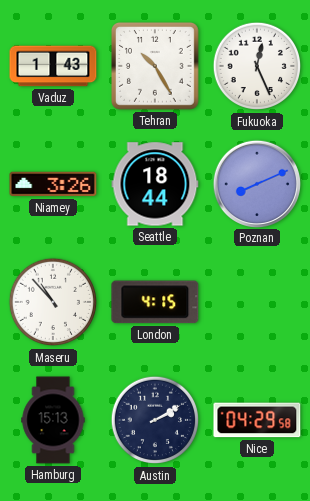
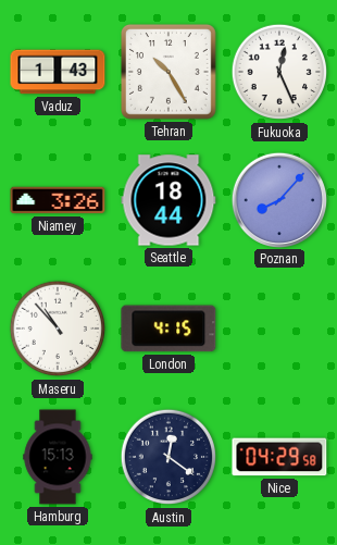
Poznan: 8:11 -> 8:07 (278, 199)
Austin: 2:10 -> 12:21 (168, 457)
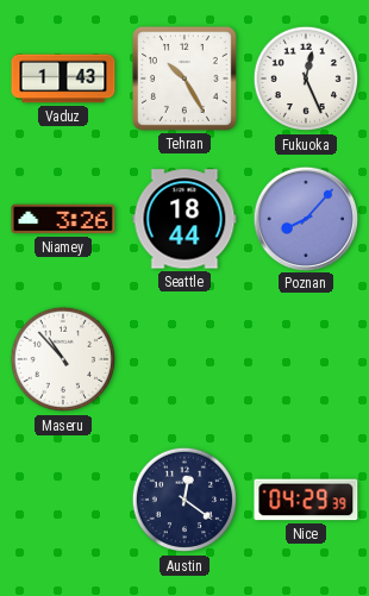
London: 4:15 -> none (168, 329)
Hamburg: 15:13 -> none (58, 457)
Nice: 04:29:58 -> 04:29:39 (306, 500)
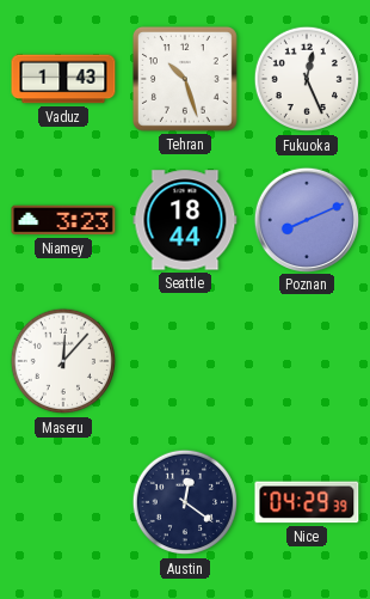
Tehran: 10:25 -> 10:27 (185, 79)
Niamey: 3:26 -> 3:23 (63, 220)
Poznan: 8:07 -> 8:11 (306, 219)
Maseru: 10:53 -> 12:07 (63, 361)
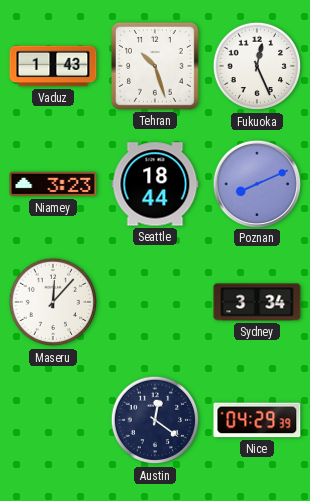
Sydney: none -> 3:34 (257, 302)
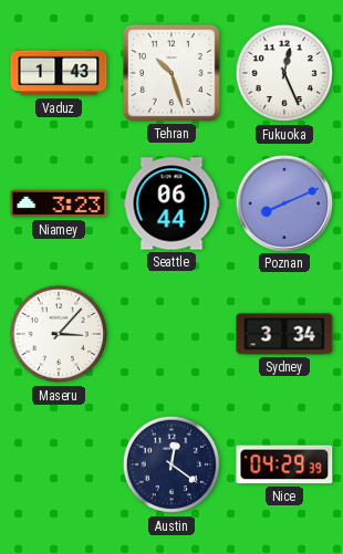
Seattle: 18:44 -> 06:44 (171, 203)
Maseru: 12:07 -> 3:07 (59, 334)
